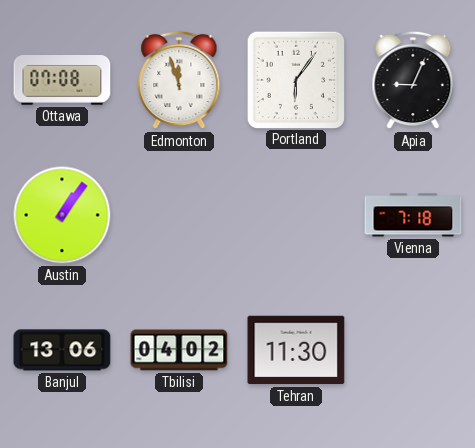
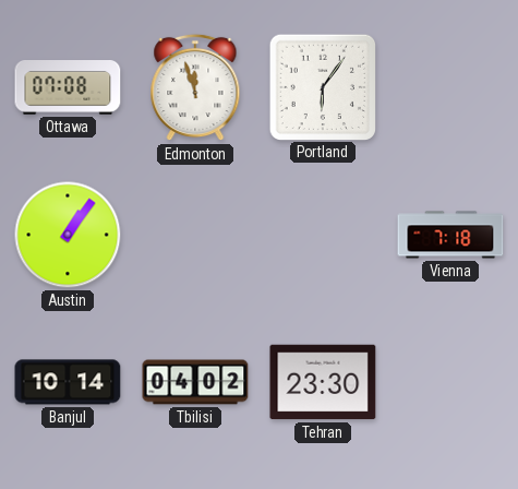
Apia: 9:04 -> none (413, 80)
Banjul: 13:06 -> 10:14 (68, 382)
Tehran: 11:30 -> 23:30 (323, 382)
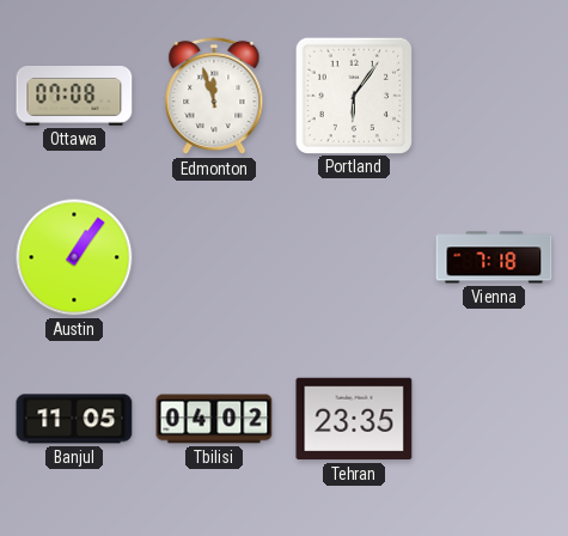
Banjul: 10:14 -> 11:05 (74, 419)
Tehran: 23:30 -> 23:35 (354, 419)
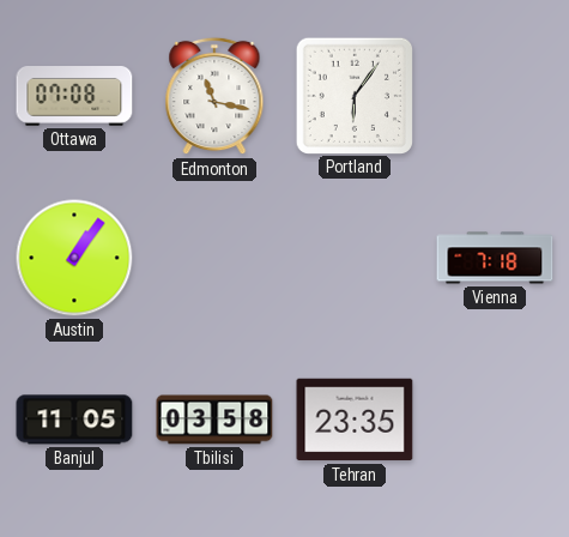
Edmonton: 11:57 -> 11:17 (214, 96)
Tbilisi: 04:02 -> 03:58 (214, 420)
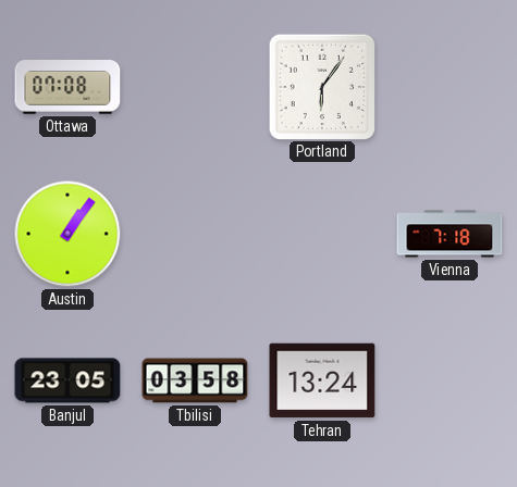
Edmonton: 11:17 -> none (214, 96)
Banjul: 11:05 -> 23:05 (67, 380)
Tehran: 23:35 -> 13:24 (322, 380)
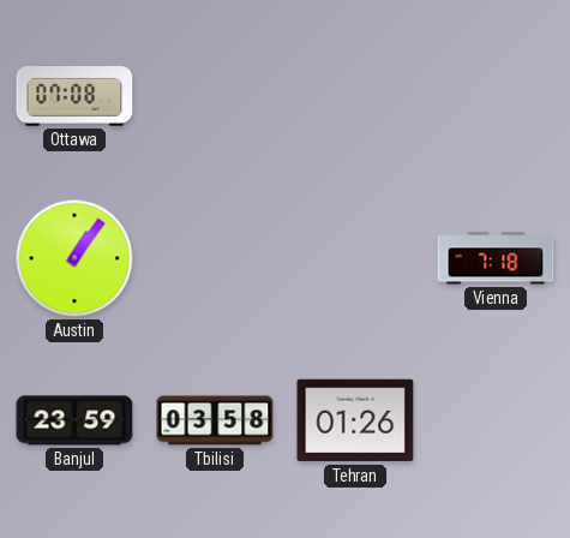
Portland: 6:06 -> none (321, 86)
Banjul: 23:05 -> 23:59 (74, 420)
Tehran: 13:24 -> 01:26 (355, 420)
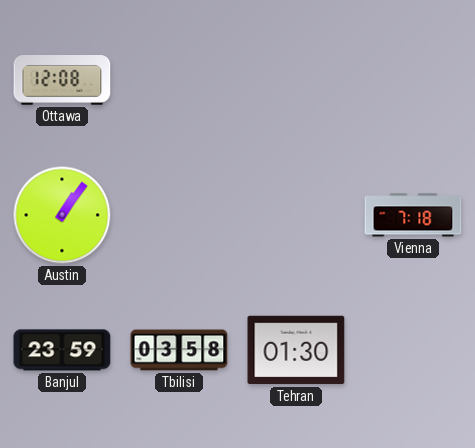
Ottawa: 07:08 -> 12:08 (62, 81)
Tehran: 01:26 -> 01:30 (296, 350)
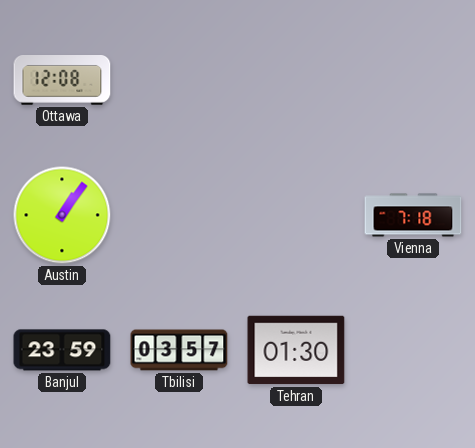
Tbilisi: 03:58 -> 03:57 (179, 350)
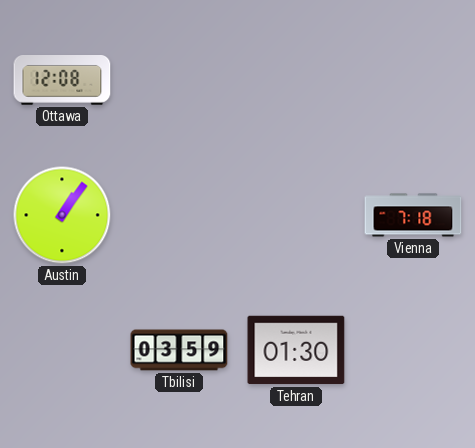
Banjul: 23:59 -> none (62, 350)
Tbilisi: 03:57 -> 03:59 (179, 350)
